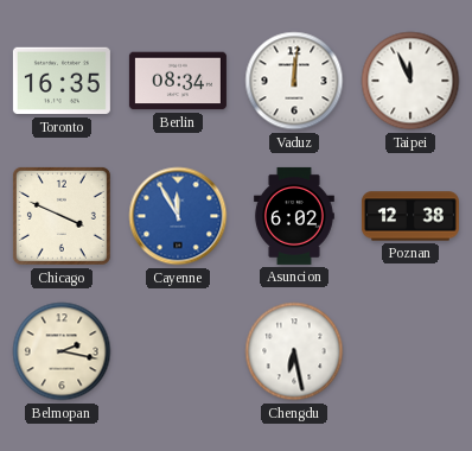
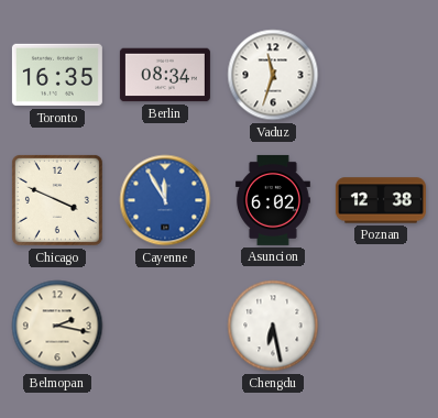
Vaduz: 12:01 -> 11:33 (273, 75)
Taipei: 11:56 -> none (410, 81)
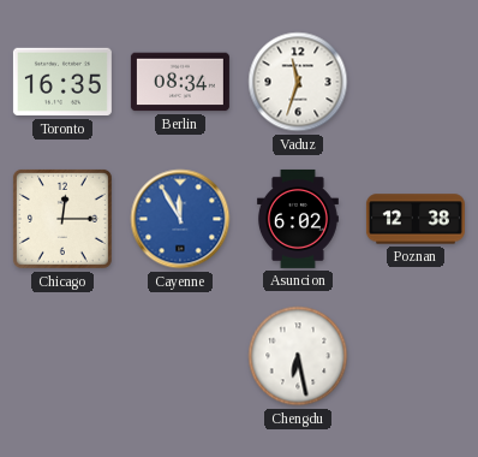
Chicago: 3:49 -> 12:15 (62, 219)
Belmopan: 2:17 -> none (57, 326)
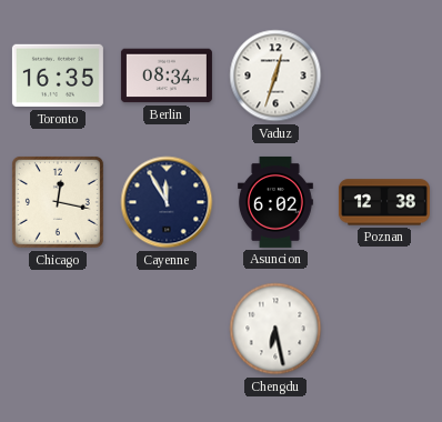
Vaduz: 11:33 -> 12:33 (275, 76)
Chicago: 12:15 -> 12:17 (58, 202)
Cayenne dial: blue -> navy (167, 202)
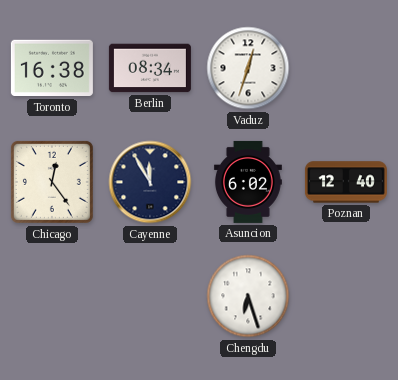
Toronto: 16:35 -> 16:38 (52, 68)
Chicago: 12:17 -> 12:24 (52, 182)
Poznan: 12:38 -> 12:40 (346, 182)
Chengdu: 6:28 -> 6:27 (248, 296)
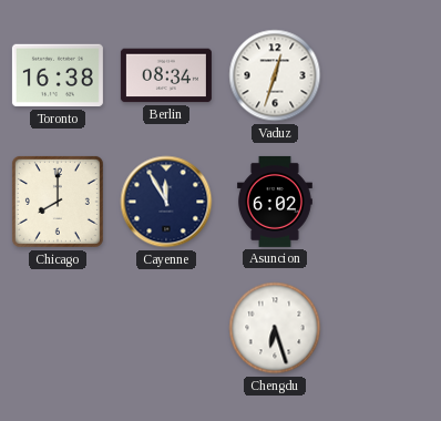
Chicago: 12:24 -> 8:00 (58, 202)
Poznan: 12:40 -> none (346, 182)
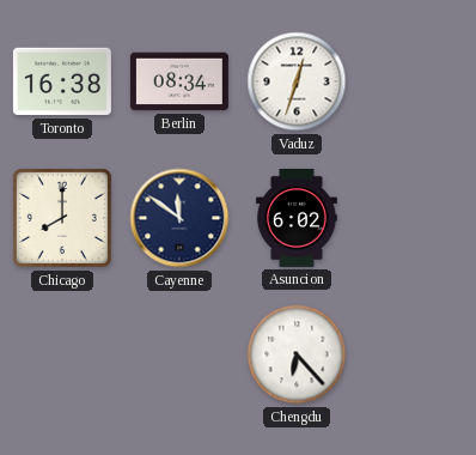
Cayenne: 11:55 -> 11:51 (179, 218)
Chengdu: 6:27 -> 6:23 (297, 354)
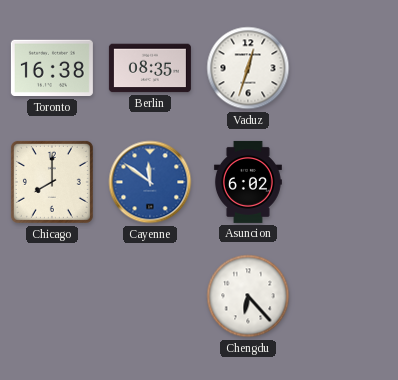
Berlin: 08:34 -> 08:35 (150, 68)
Cayenne dial: navy -> blue (150, 182)
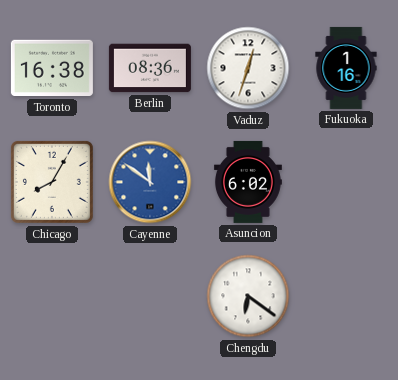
Berlin: 08:35 -> 08:36 (150, 68)
Fukuoka: none -> 1:16 (346, 68)
Chicago: 8:00 -> 8:05 (52, 182)
Chengdu: 6:23 -> 6:21 (248, 296)
